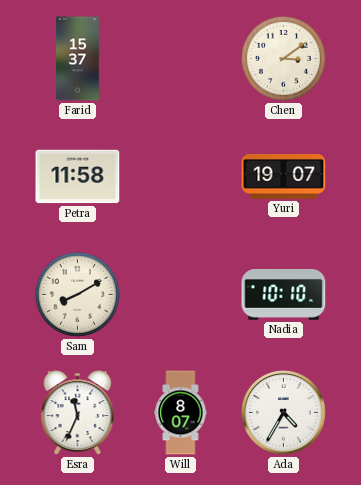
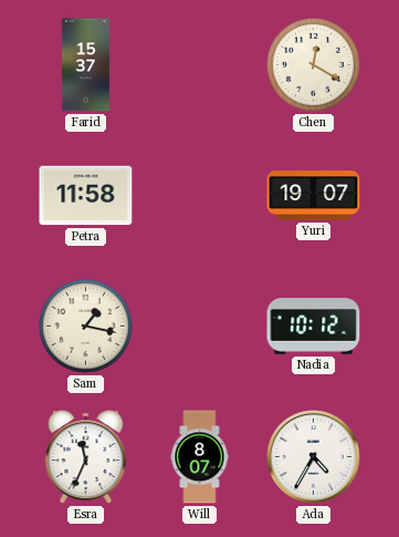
Chen: 3:09 -> 12:20 (313, 64)
Sam: 8:10 -> 1:17 (85, 326)
Nadia: 10:10 -> 10:12 (314, 327)
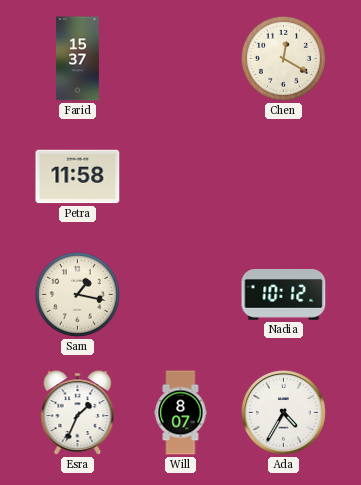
Yuri: 19:07 -> none (314, 196)
Esra: 11:34 -> 1:34 (78, 413)
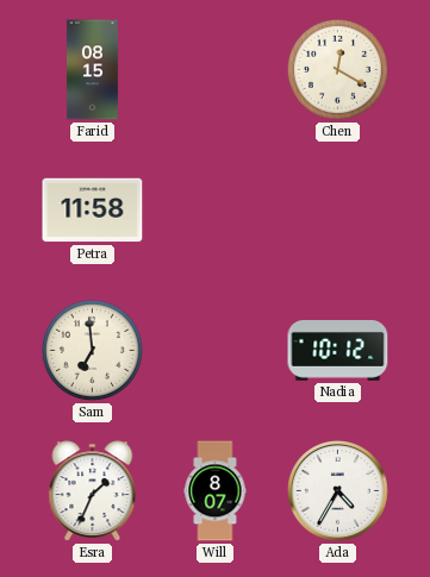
Farid: 15:37 -> 08:15 (93, 70)
Sam: 1:17 -> 6:59 (92, 350)
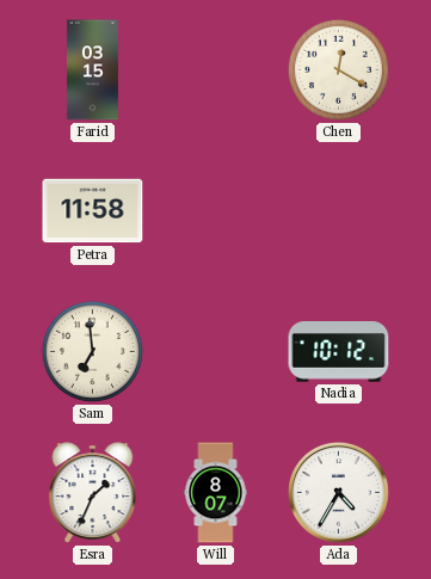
Farid: 08:15 -> 03:15 (93, 70)
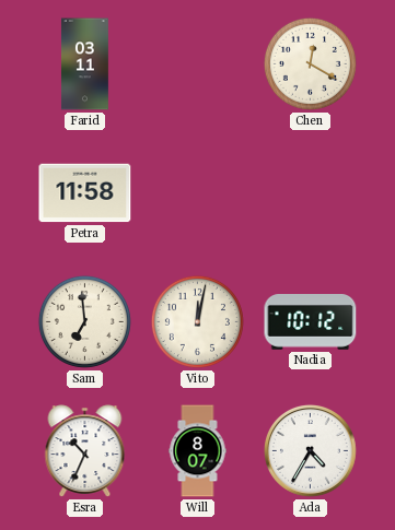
Farid: 03:15 -> 03:11 (85, 64)
Vito: none -> 12:02 (197, 321)
Esra: 1:34 -> 10:34 (85, 451)
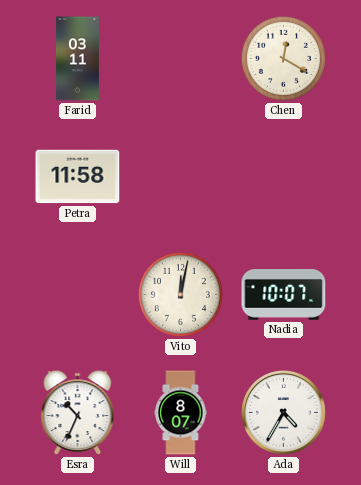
Sam: 6:59 -> none (84, 321)
Nadia: 10:12 -> 10:07 (284, 295)
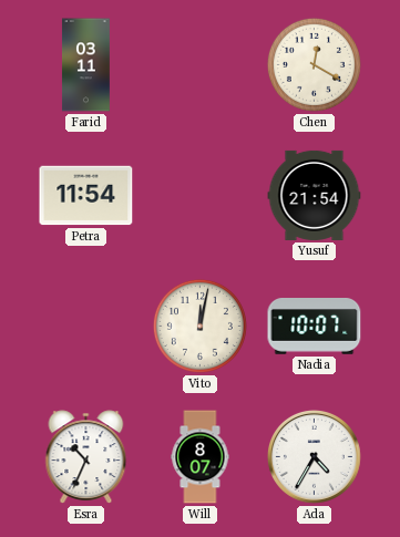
Petra: 11:58 -> 11:54 (86, 196)
Yusuf: none -> 21:54 (315, 195)
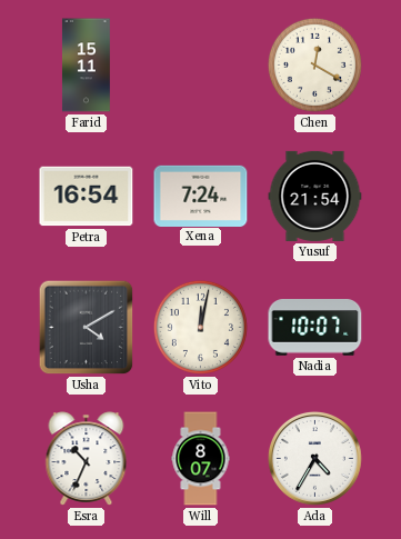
Farid: 03:11 -> 15:11 (87, 66)
Petra: 11:54 -> 16:54 (87, 197)
Xena: none -> 7:24 (201, 196)
Usha: none -> 4:10 (87, 328)
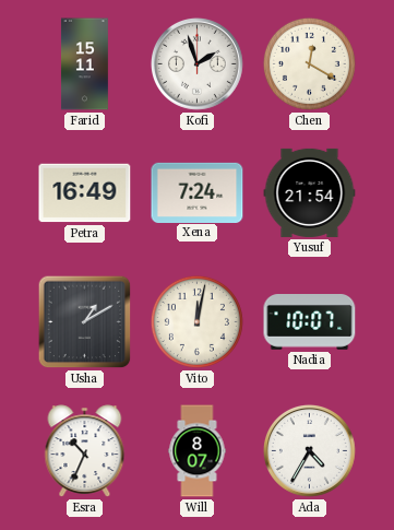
Kofi: none -> 1:57 (196, 63)
Petra: 16:54 -> 16:49 (85, 193)
Usha: 4:10 -> 1:10 (85, 322)
